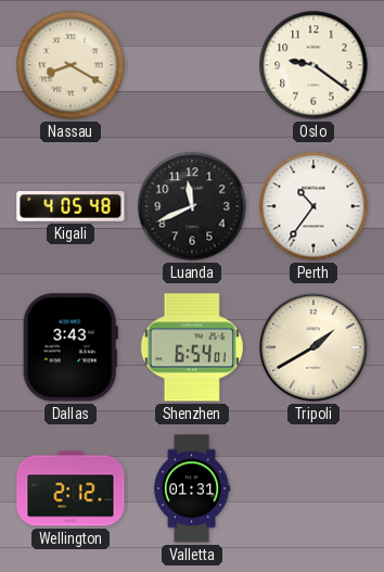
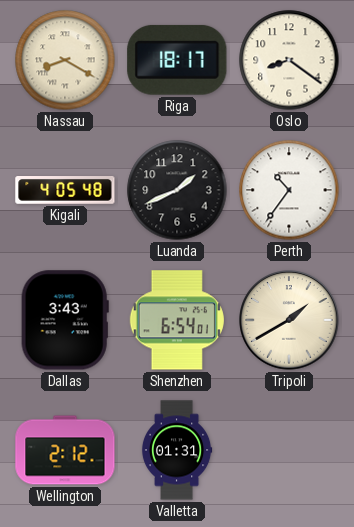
Riga: none -> 18:17 (177, 60)
Oslo: 9:21 -> 8:21 (289, 60)
Luanda: 11:41 -> 1:41 (177, 190)
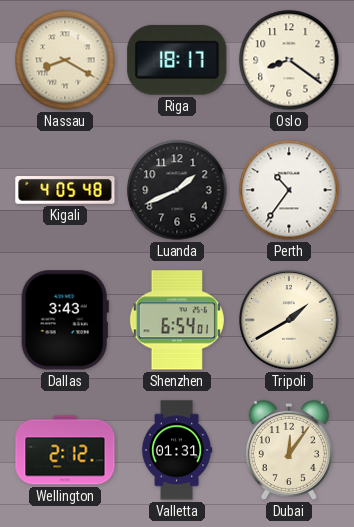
Dubai: none -> 12:06 (289, 450)
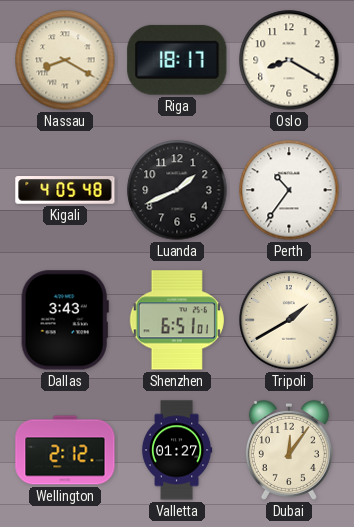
Oslo: 8:21 -> 8:20 (289, 60)
Shenzhen: 6:54 -> 6:51 (177, 320)
Valletta: 01:31 -> 01:27 (177, 450)
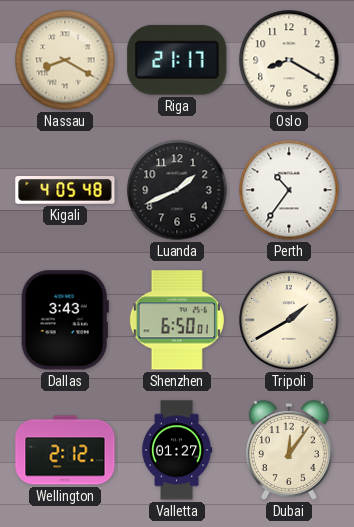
Riga: 18:17 -> 21:17 (177, 60)
Shenzhen: 6:51 -> 6:50 (177, 320)
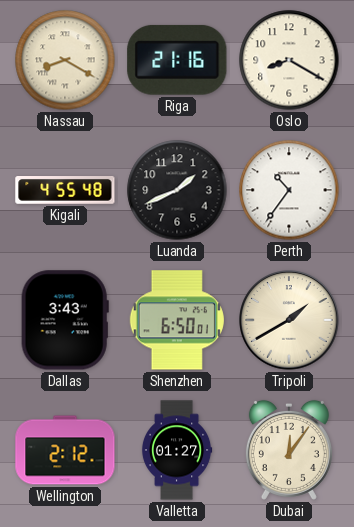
Riga: 21:17 -> 21:16 (177, 60)
Kigali: 4:05 -> 4:55 (65, 191)
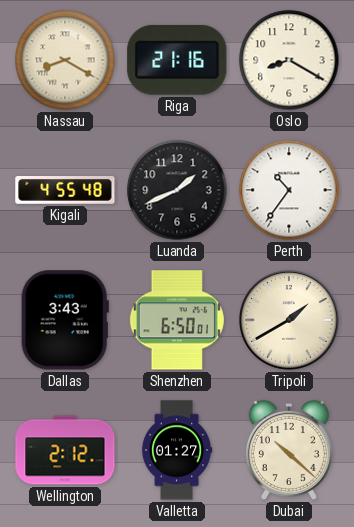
Dubai: 12:06 -> 10:22 (289, 450)
